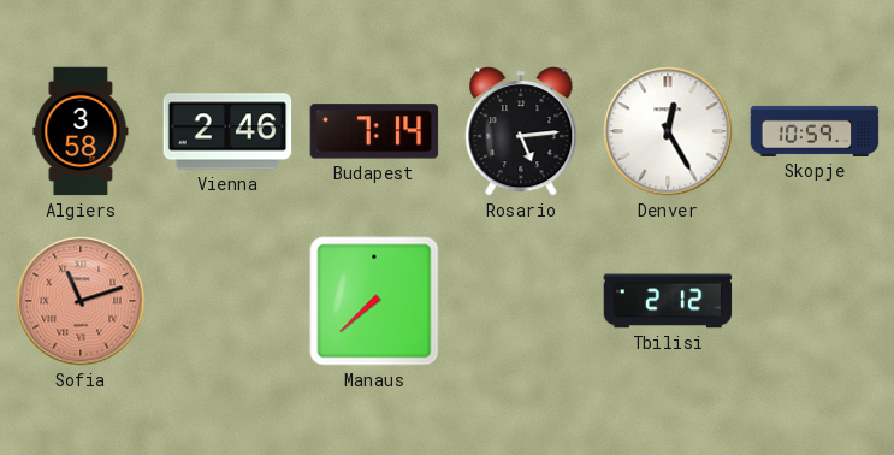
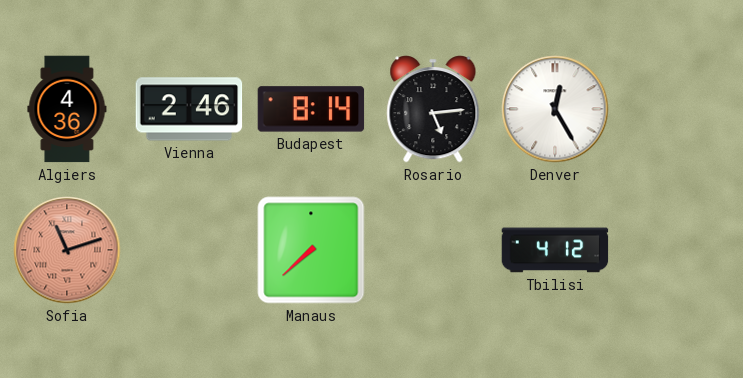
Algiers: 3:58 -> 4:36 (67, 109)
Budapest: 7:14 -> 8:14 (311, 109)
Skopje: 10:59 -> none (815, 131)
Tbilisi: 2:12 -> 4:12 (555, 250)
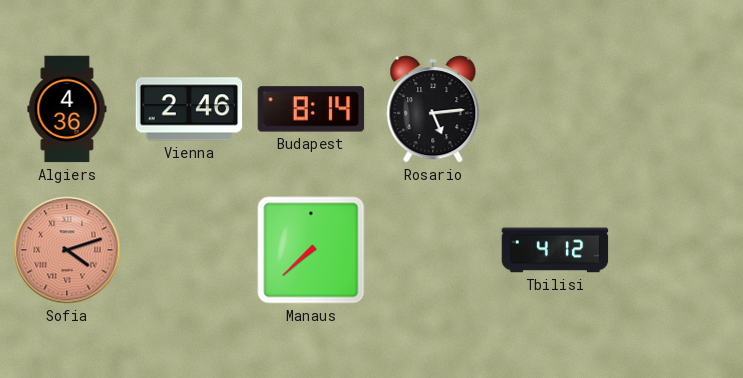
Denver: 12:25 -> none (555, 109)
Sofia: 11:12 -> 4:12 (67, 250)
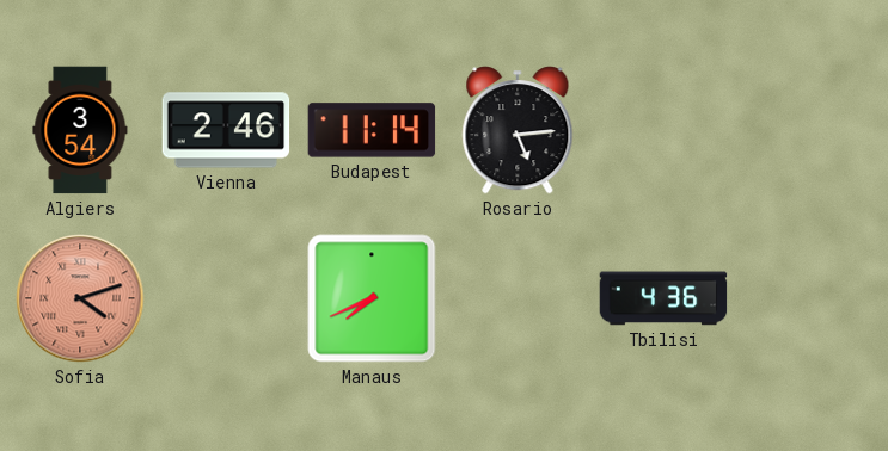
Algiers: 4:36 -> 3:54 (80, 130)
Budapest: 8:14 -> 11:14 (372, 130)
Manaus: 7:38 -> 7:41 (372, 298)
Tbilisi: 4:12 -> 4:36 (663, 298)
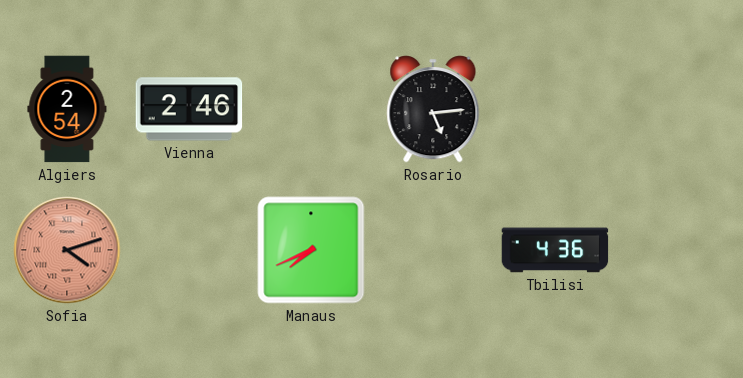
Algiers: 3:54 -> 2:54 (67, 109)
Budapest: 11:14 -> none (372, 130)
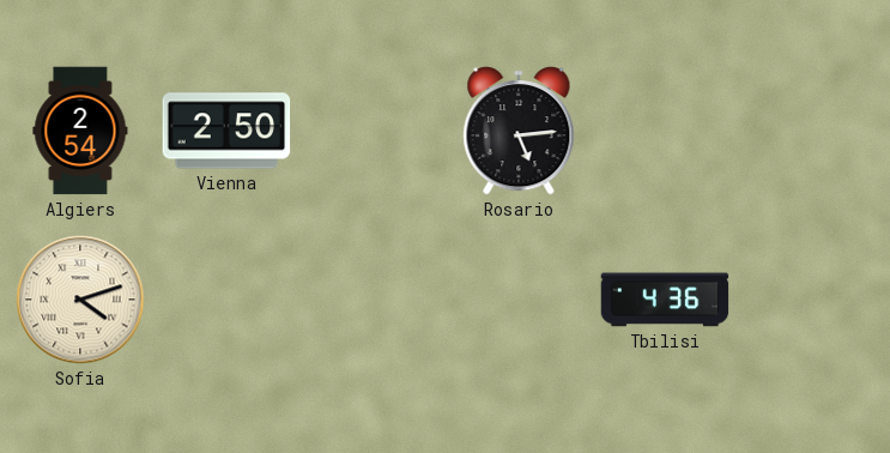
Vienna: 2:46 -> 2:50 (226, 131)
Sofia dial: salmon -> cream (80, 300)
Manaus: 7:41 -> none (311, 250)
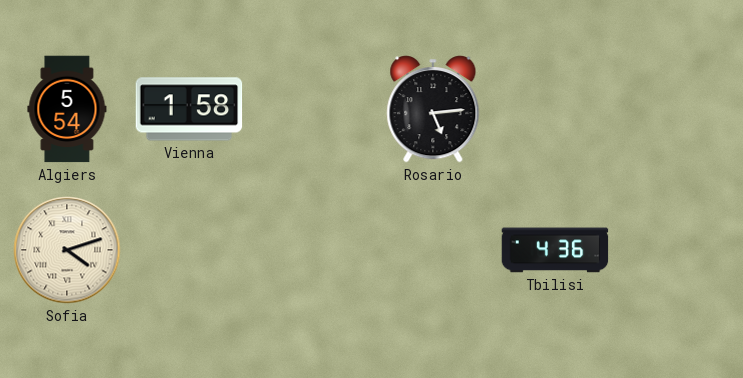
Algiers: 2:54 -> 5:54 (67, 109)
Vienna: 2:50 -> 1:58 (189, 109)
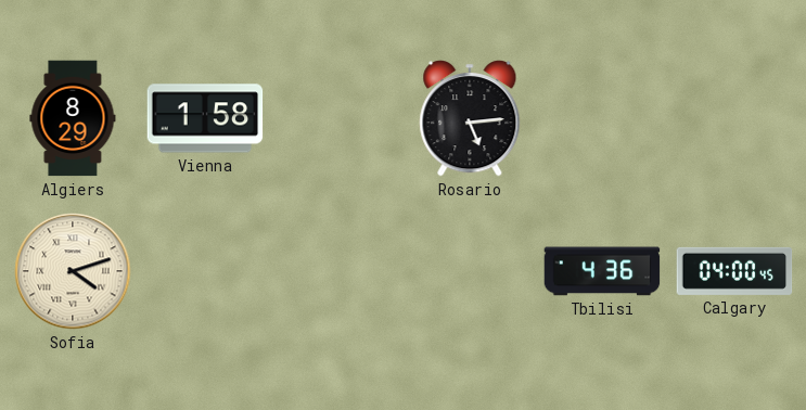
Algiers: 5:54 -> 8:29 (73, 118)
Calgary: none -> 04:00 (734, 271)
